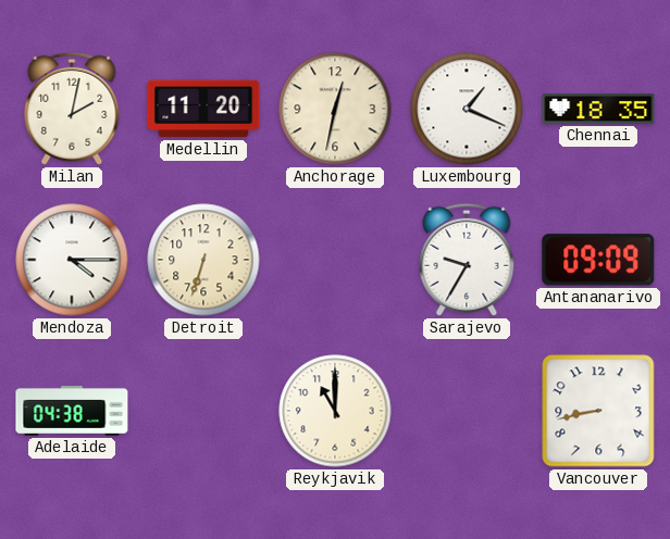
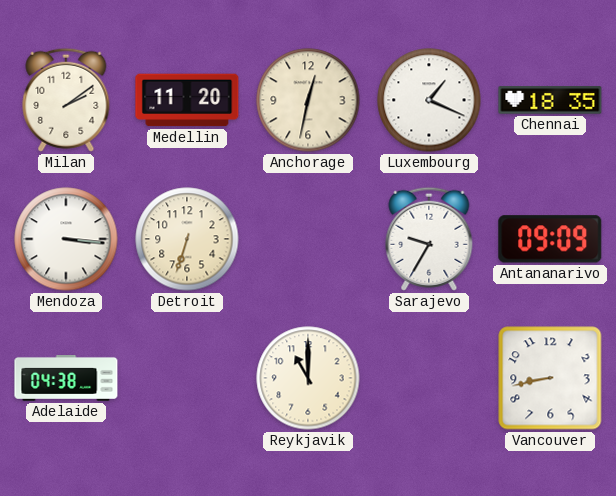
Milan: 2:02 -> 2:09 (66, 100)
Mendoza: 4:15 -> 3:16 (66, 239)
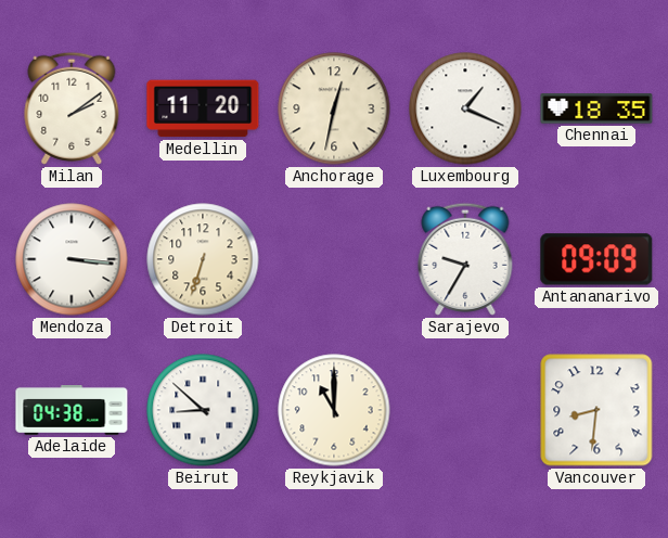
Beirut: none -> 8:52 (203, 410)
Vancouver: 8:43 -> 8:31 (596, 410)
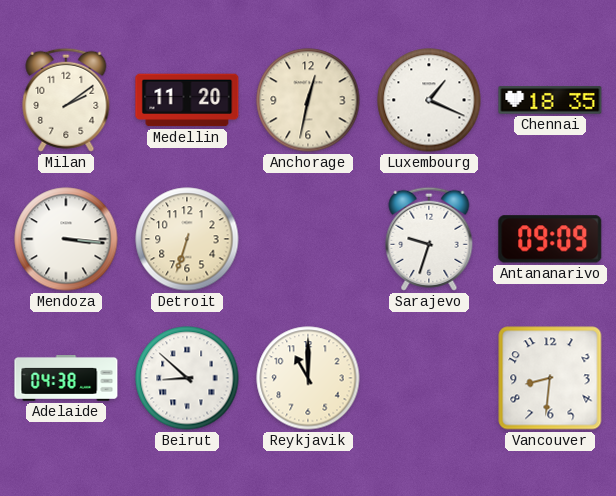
Sarajevo: 9:35 -> 9:33 (429, 239)
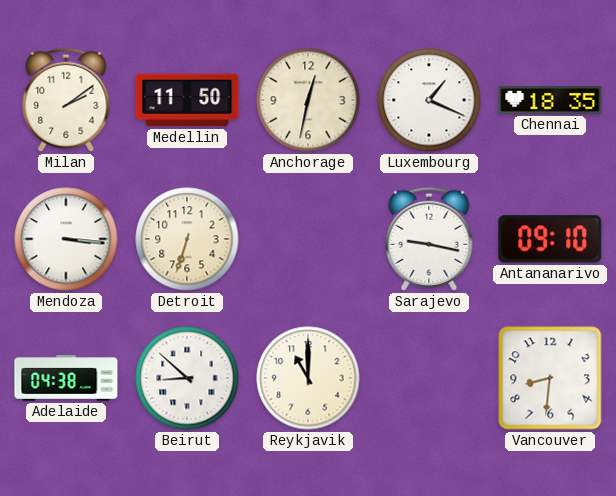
Medellin: 11:20 -> 11:50 (187, 100)
Sarajevo: 9:33 -> 9:17 (429, 239)
Antananarivo: 09:09 -> 09:10 (550, 239)
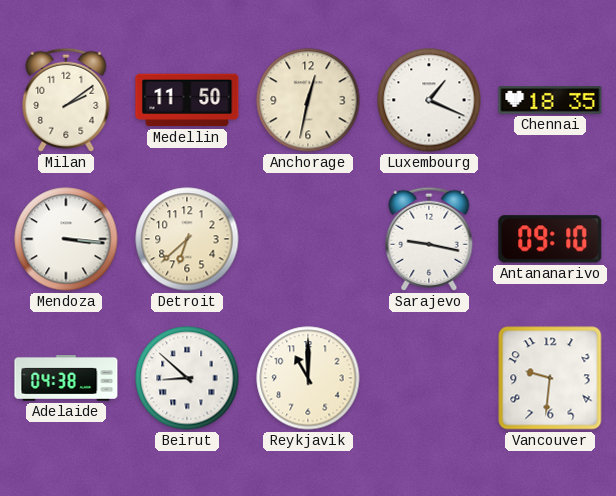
Detroit: 6:33 -> 6:38 (187, 239)
Vancouver: 8:31 -> 9:31 (550, 378)
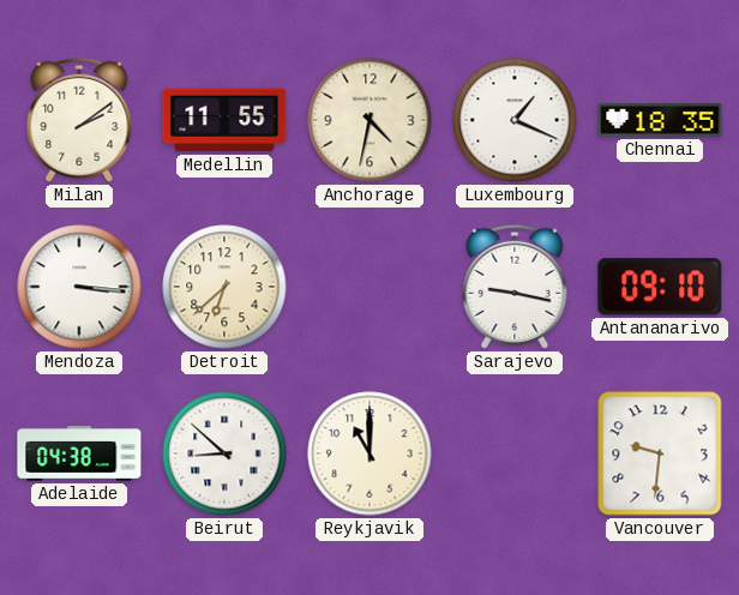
Medellin: 11:50 -> 11:55 (224, 120)
Anchorage: 12:32 -> 4:32 (369, 120)
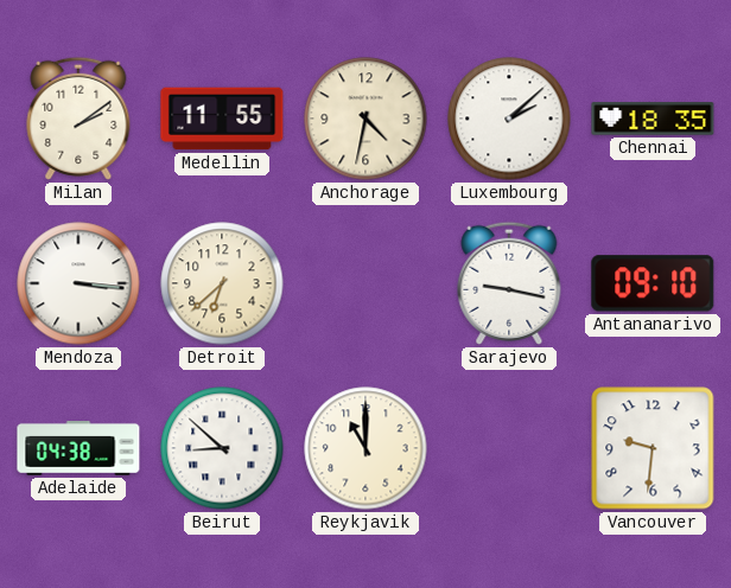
Luxembourg: 1:19 -> 2:08 (509, 119)
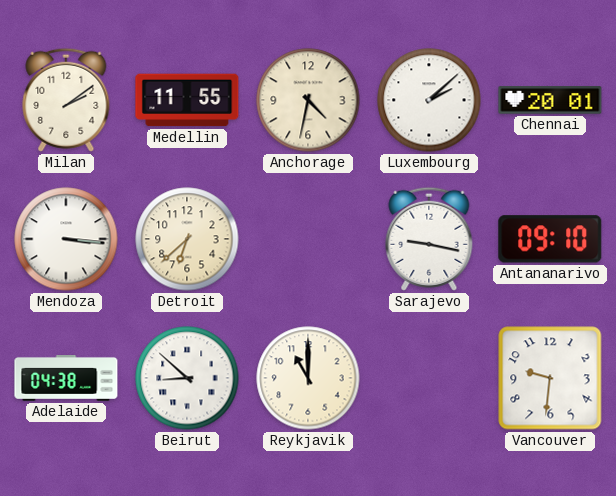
Chennai: 18:35 -> 20:01 (550, 100)
